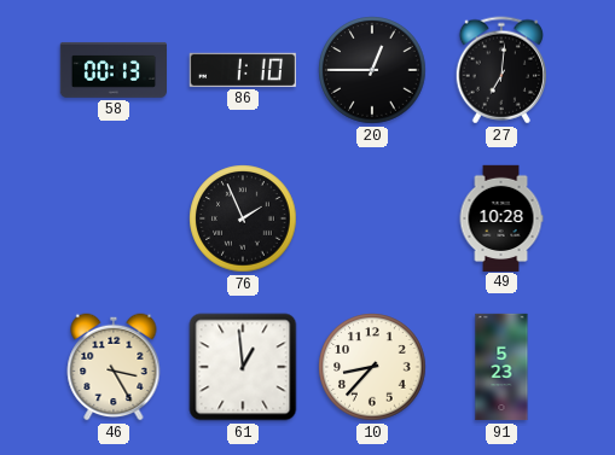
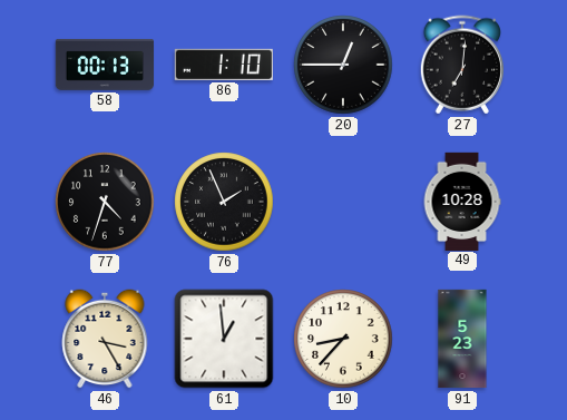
77: none -> 4:33 (105, 202)
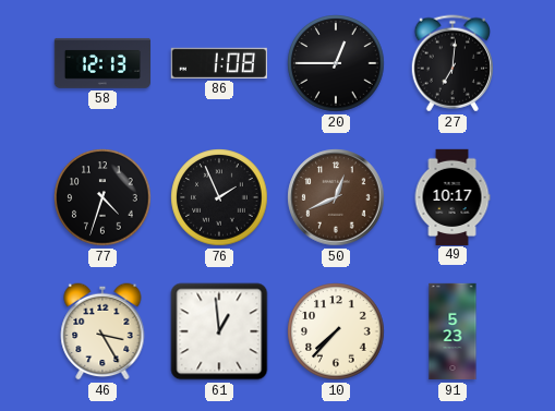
58: 00:13 -> 12:13 (101, 63)
86: 1:10 -> 1:08 (219, 63)
50: none -> 12:41 (336, 197)
49: 10:28 -> 10:17 (453, 196)
10: 8:37 -> 7:37 (336, 331)
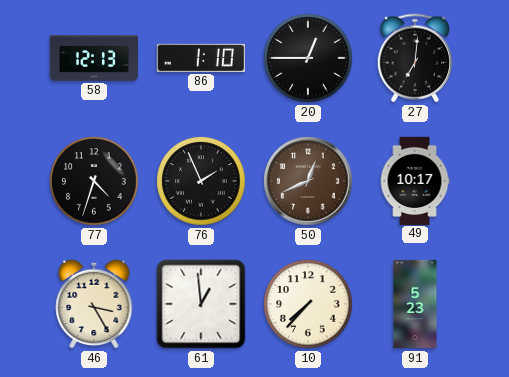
86: 1:08 -> 1:10 (201, 58)
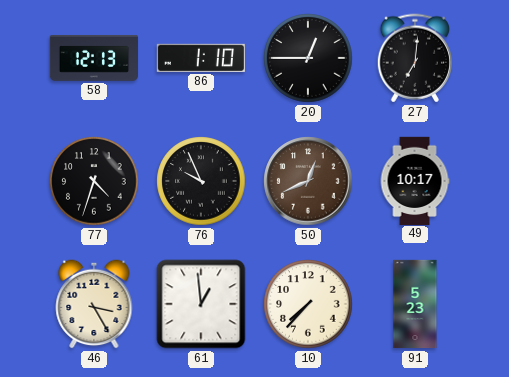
76: 1:56 -> 9:56 (201, 181)
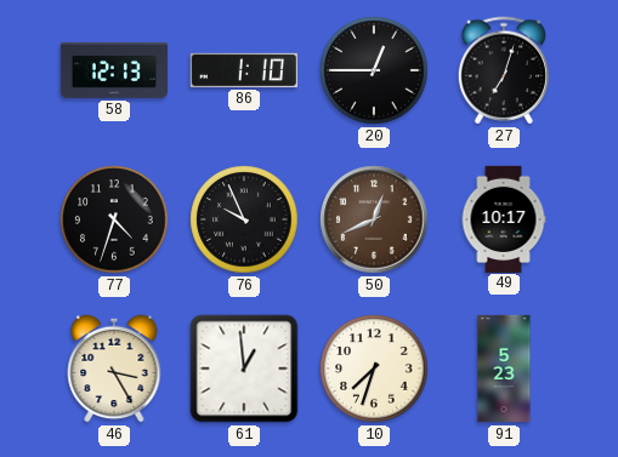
27: 7:01 -> 7:03 (503, 70)
10: 7:37 -> 7:33 (374, 369)
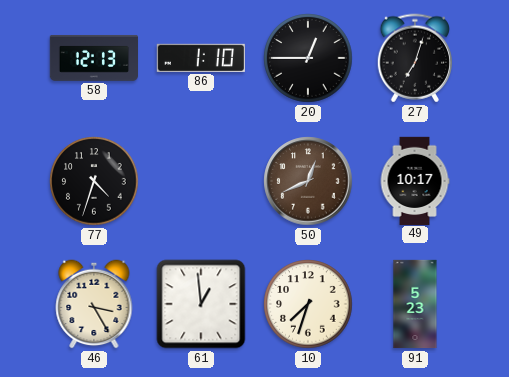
76: 9:56 -> none (244, 219)
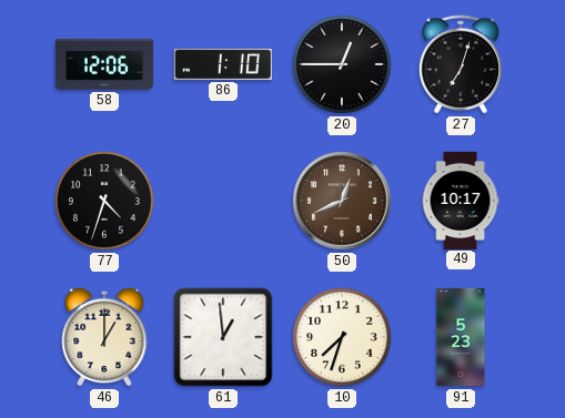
58: 12:13 -> 12:06 (103, 64)
46: 3:25 -> 1:00 (104, 337)
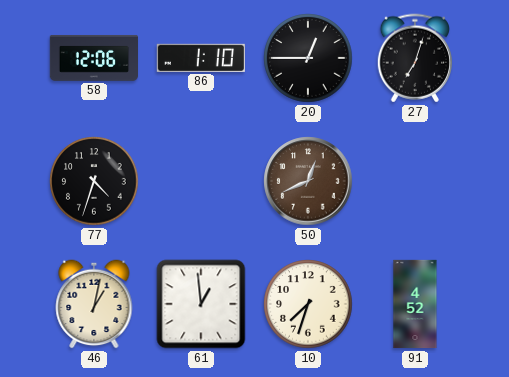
49: 10:17 -> none (461, 200)
46: 1:00 -> 1:02 (94, 304)
91: 5:23 -> 4:52 (415, 304)
